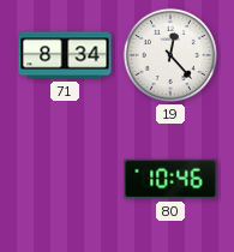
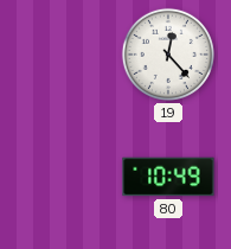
71: 8:34 -> none (65, 55)
80: 10:46 -> 10:49 (168, 177)
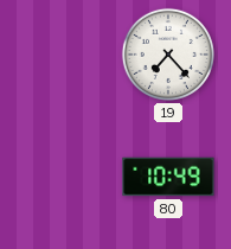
19: 12:23 -> 7:23 (168, 55)
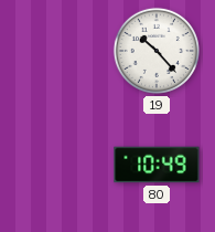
19: 7:23 -> 10:23 (157, 51)
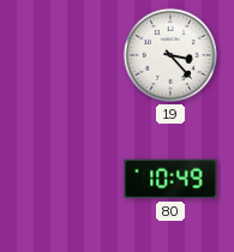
19: 10:23 -> 3:23 (170, 55)
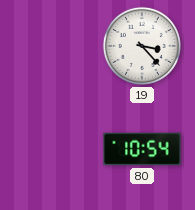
80: 10:49 -> 10:54 (142, 149)
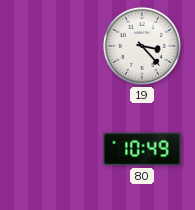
80: 10:54 -> 10:49 (142, 149)
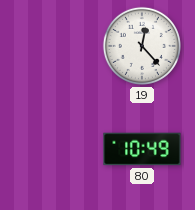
19: 3:23 -> 12:23 (142, 46)
